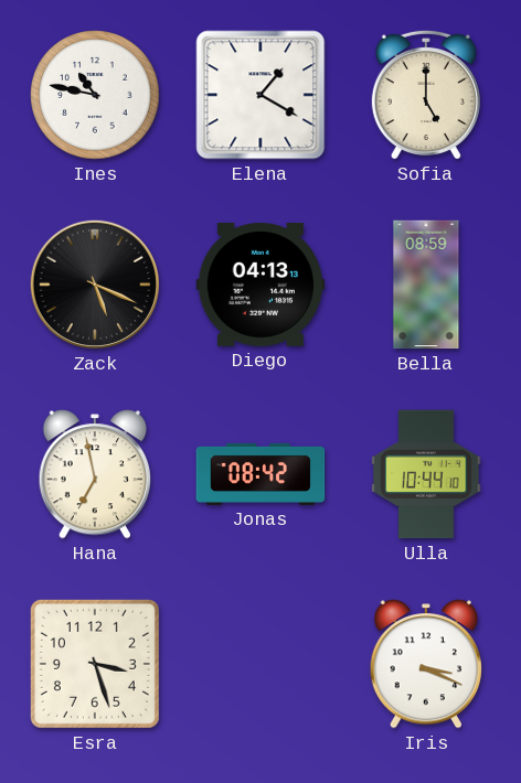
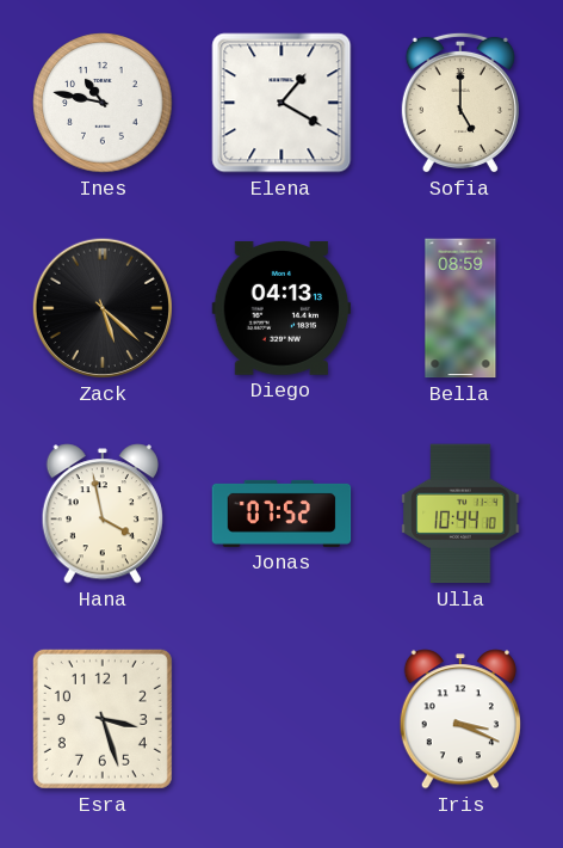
Zack: 5:19 -> 5:22 (103, 308)
Hana: 6:58 -> 3:58 (103, 514)
Jonas: 08:42 -> 07:52 (281, 514)
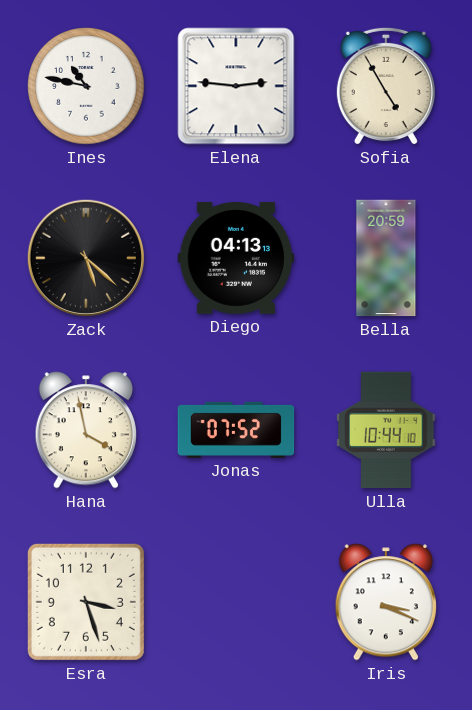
Elena: 1:20 -> 2:46 (236, 86)
Sofia: 5:00 -> 4:55 (386, 86)
Bella: 08:59 -> 20:59 (386, 258)
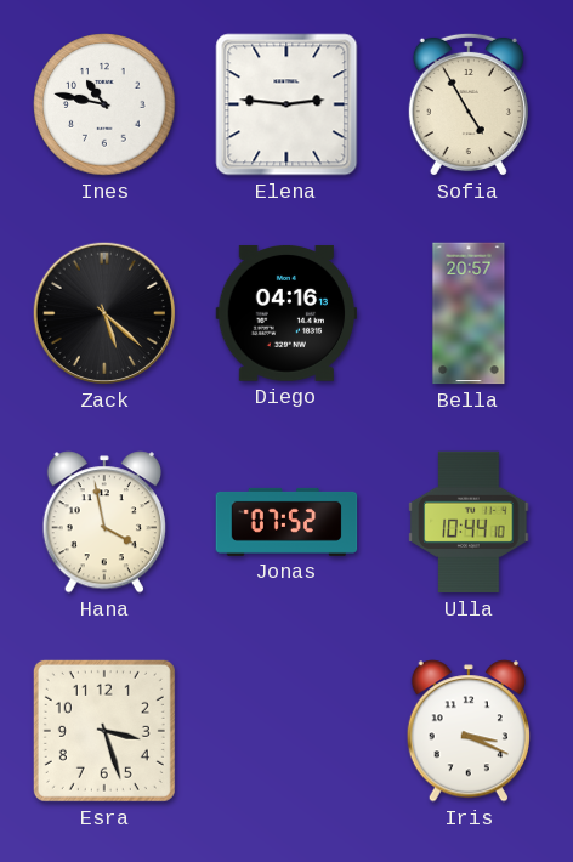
Diego: 04:13 -> 04:16 (286, 313)
Bella: 20:59 -> 20:57 (469, 313)
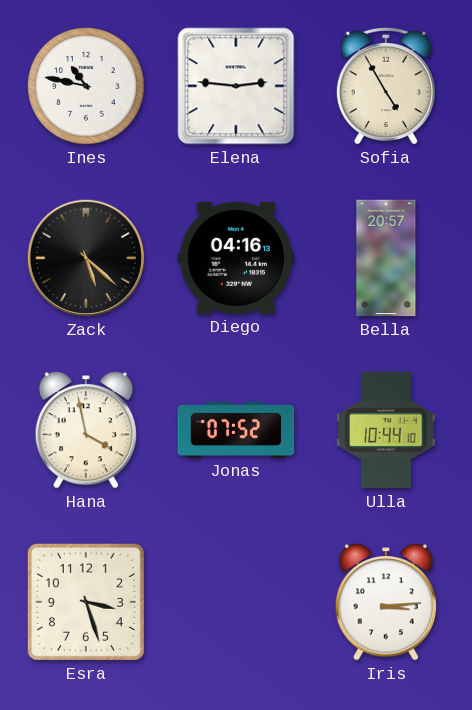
Iris: 3:19 -> 3:14 (386, 602)
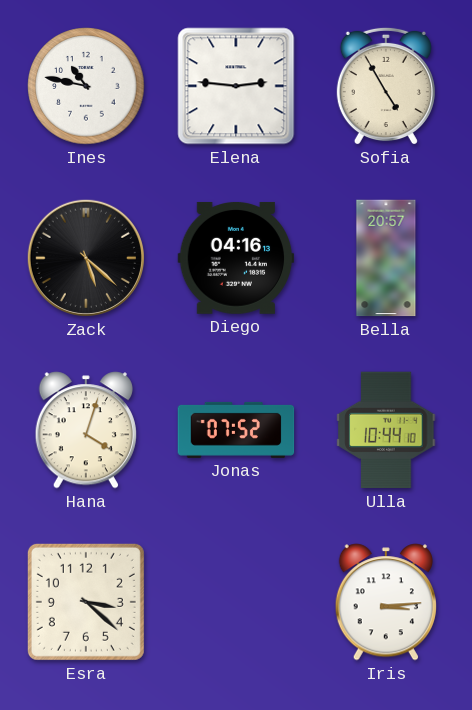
Hana: 3:58 -> 4:03 (86, 430)
Esra: 3:27 -> 3:22 (86, 602)
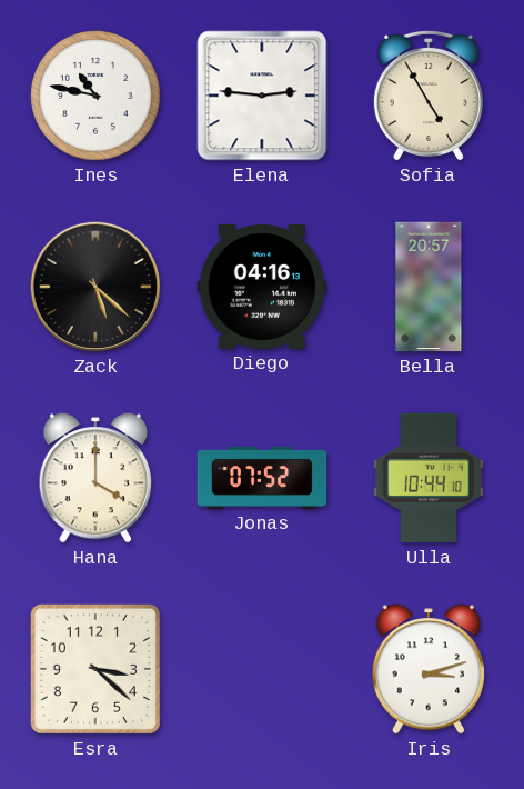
Hana: 4:03 -> 4:00 (95, 478)
Iris: 3:14 -> 3:12 (429, 669)
